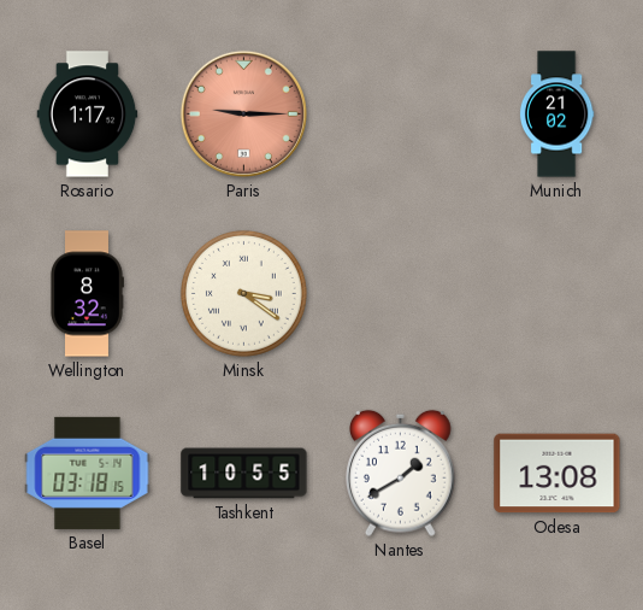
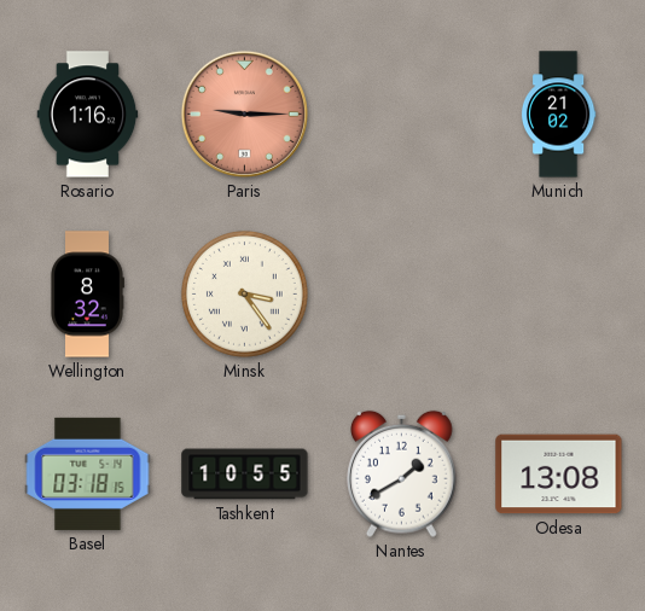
Rosario: 1:17 -> 1:16 (88, 115)
Minsk: 3:21 -> 3:24 (244, 293)
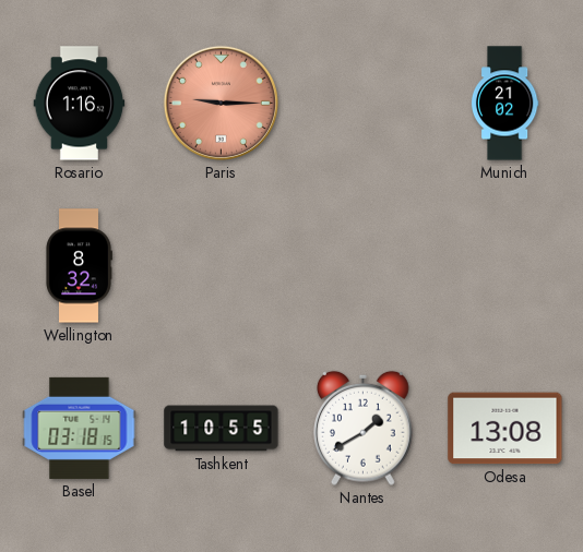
Minsk: 3:24 -> none (244, 293)
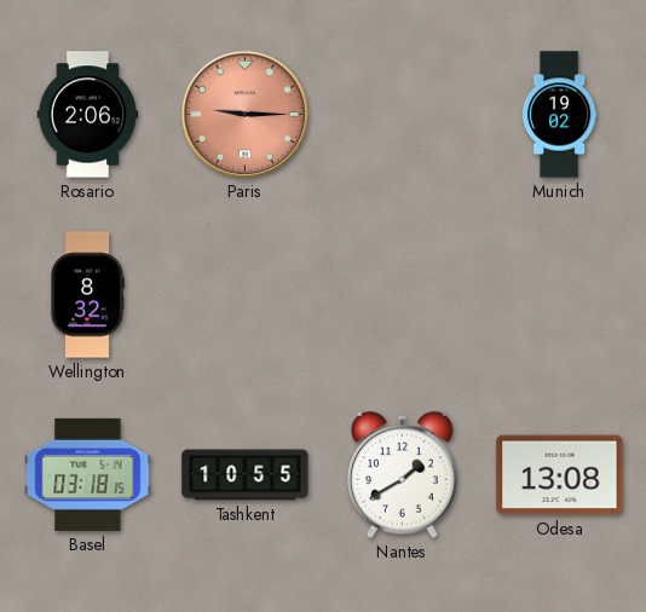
Rosario: 1:16 -> 2:06 (88, 115)
Munich: 21:02 -> 19:02 (559, 115)
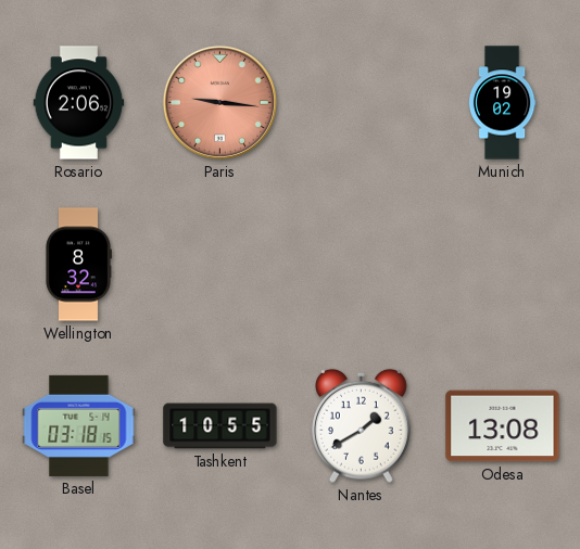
Paris: 9:15 -> 9:16 (219, 102)
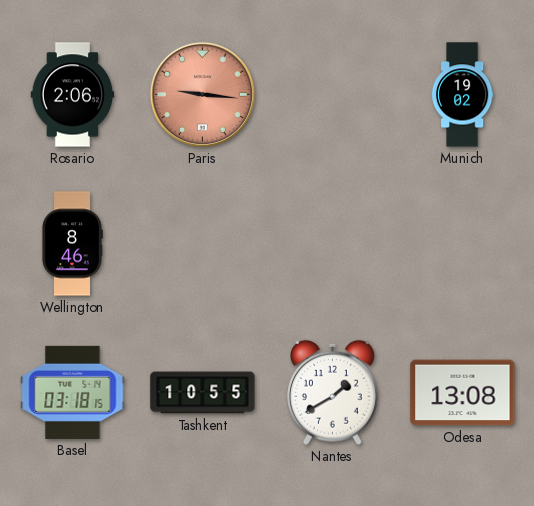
Wellington: 8:32 -> 8:46 (73, 244)
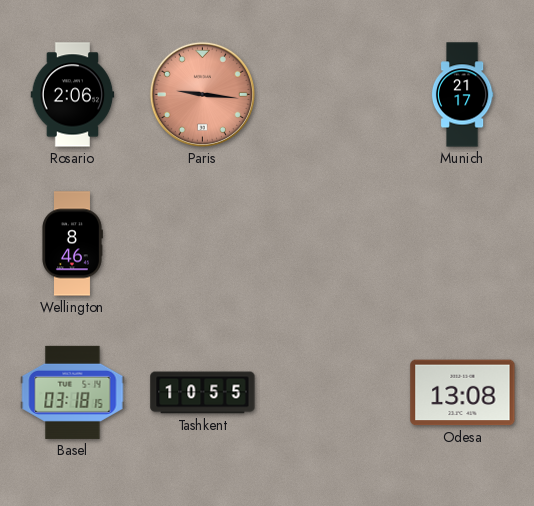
Munich: 19:02 -> 21:17 (462, 95)
Nantes: 1:40 -> none (333, 392)
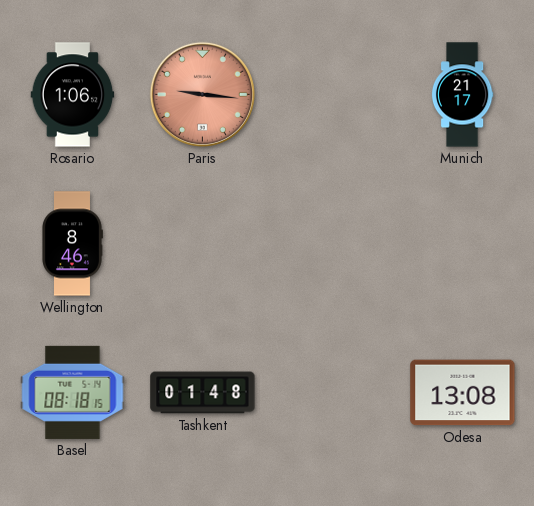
Rosario: 2:06 -> 1:06 (73, 95)
Basel: 03:18 -> 08:18 (73, 392)
Tashkent: 10:55 -> 01:48 (203, 393)
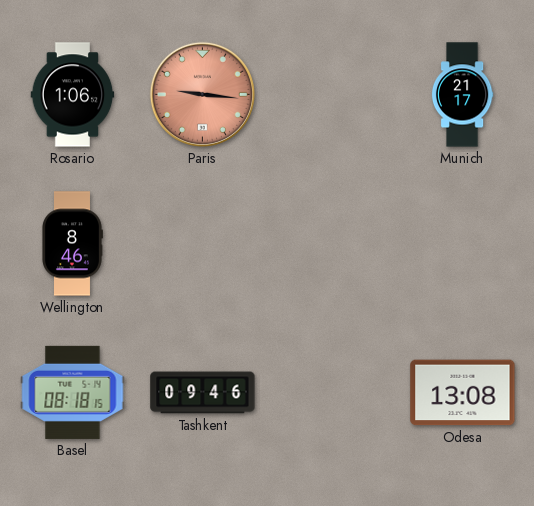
Tashkent: 01:48 -> 09:46 (203, 393)
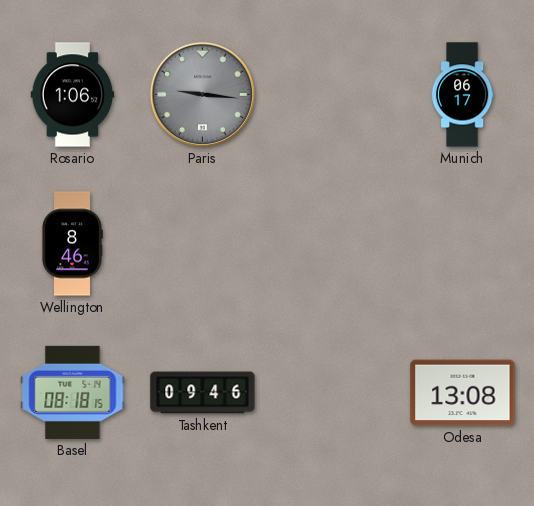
Paris dial: salmon -> grey (202, 94)
Munich: 21:17 -> 06:17 (462, 95)
